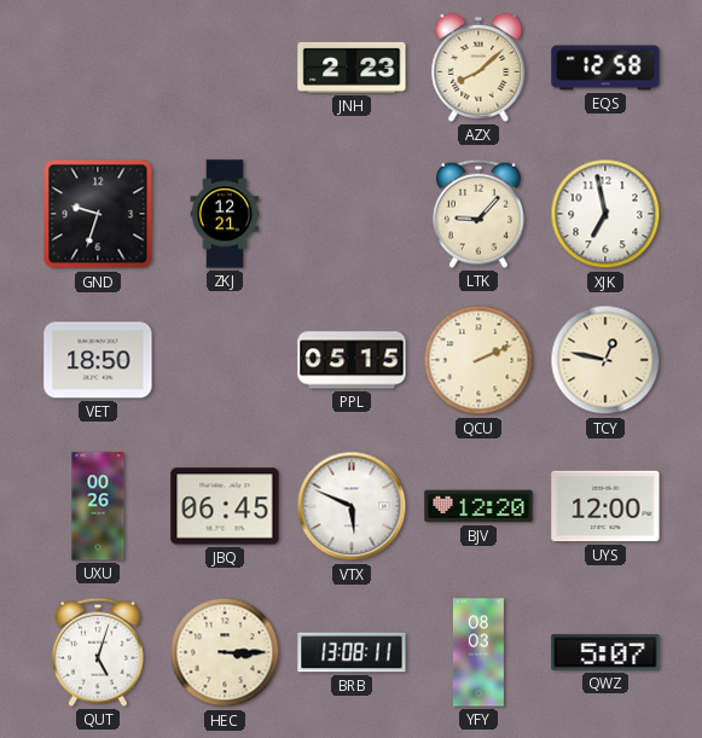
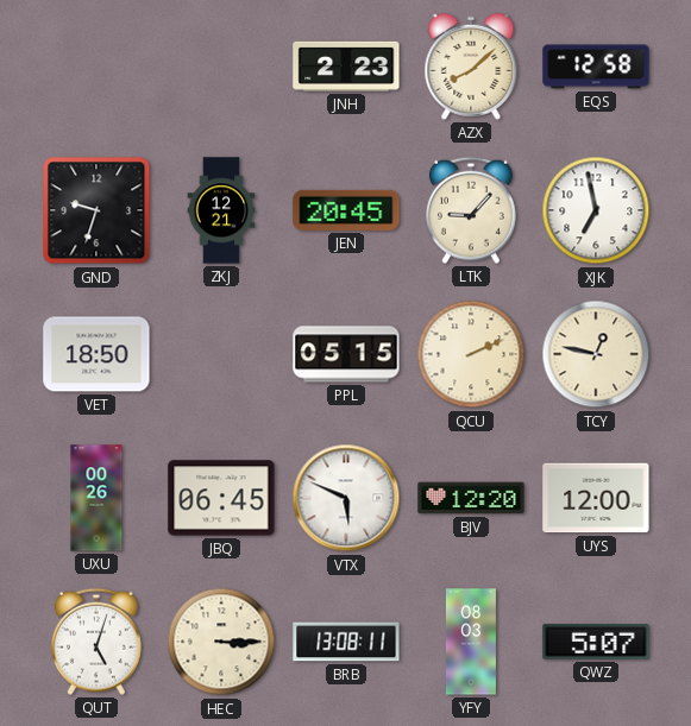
JEN: none -> 20:45 (346, 210)
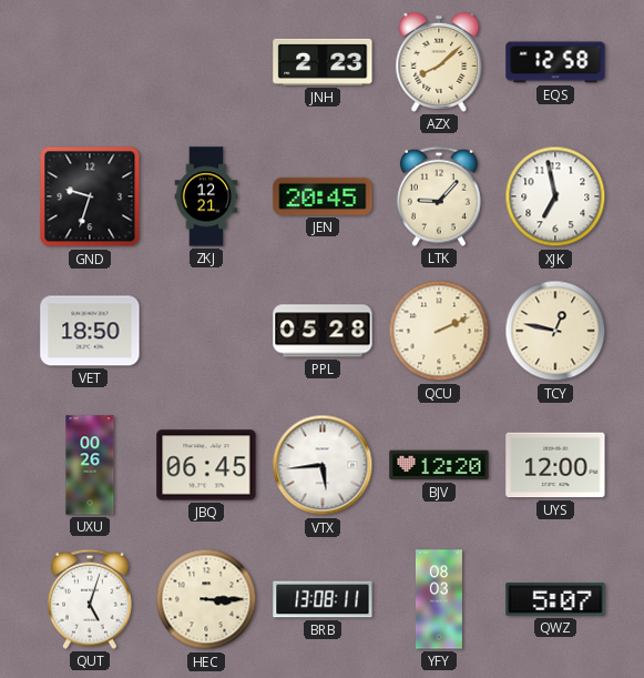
PPL: 05:15 -> 05:28 (323, 331)
VTX: 5:49 -> 5:44 (323, 465)
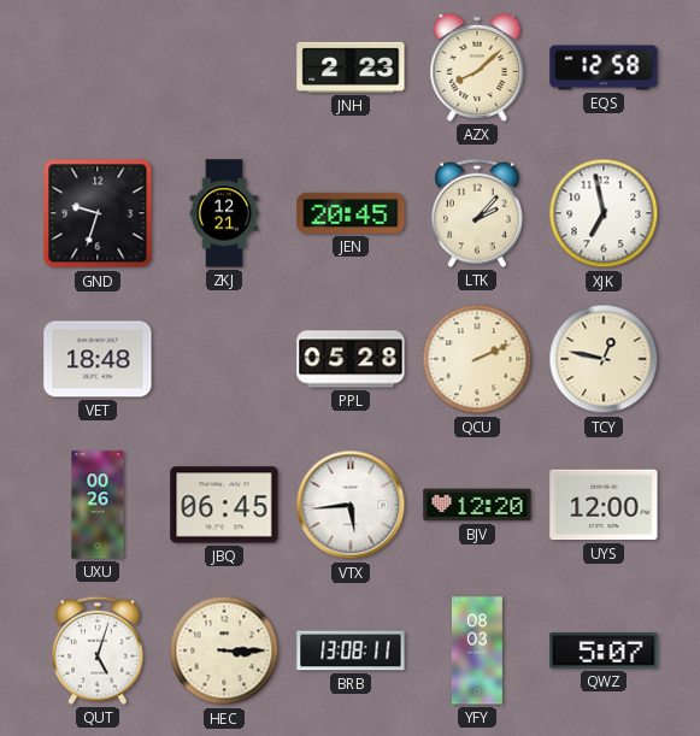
LTK: 9:07 -> 2:07 (477, 213)
VET: 18:50 -> 18:48 (98, 359)
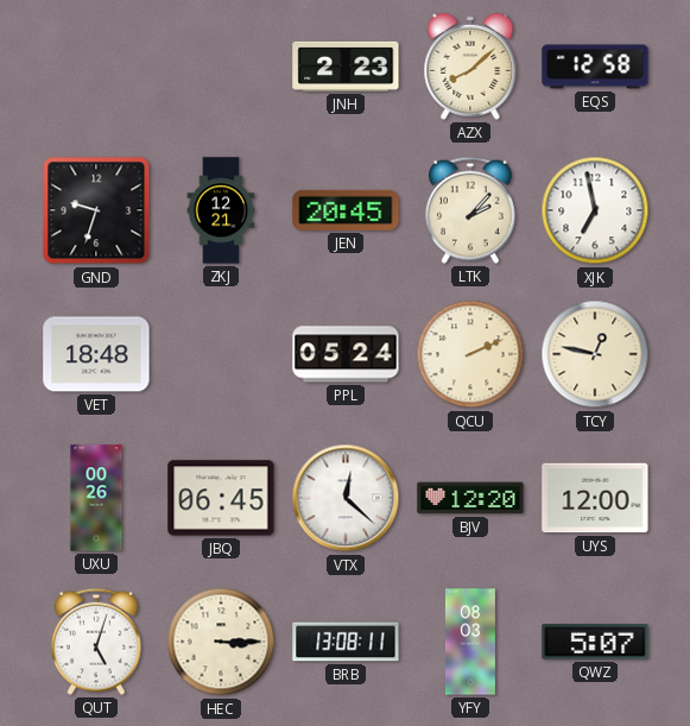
PPL: 05:28 -> 05:24 (346, 354)
VTX: 5:44 -> 12:22 (346, 498)
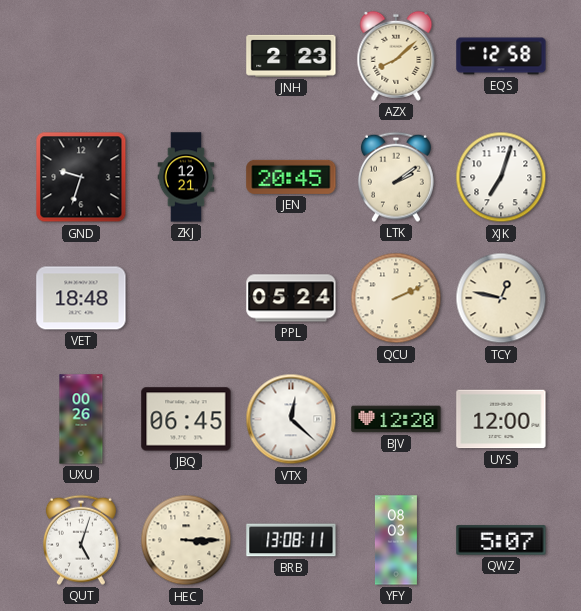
LTK: 2:07 -> 2:09 (396, 177)
XJK: 6:58 -> 7:03 (501, 177)
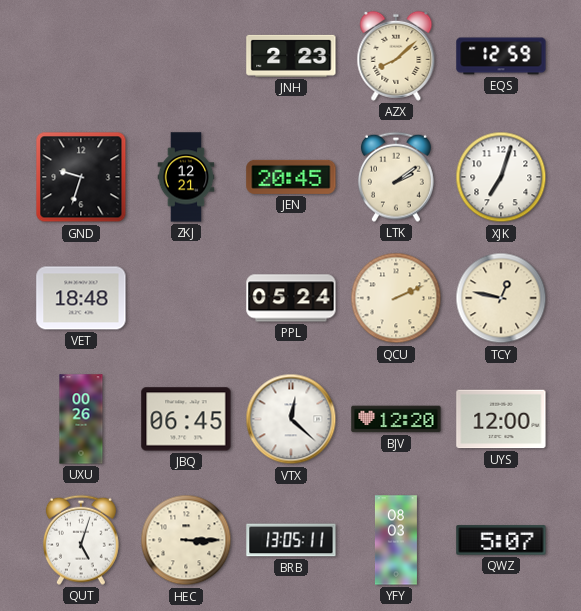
EQS: 12:58 -> 12:59 (501, 56)
BRB: 13:08 -> 13:05 (291, 540)
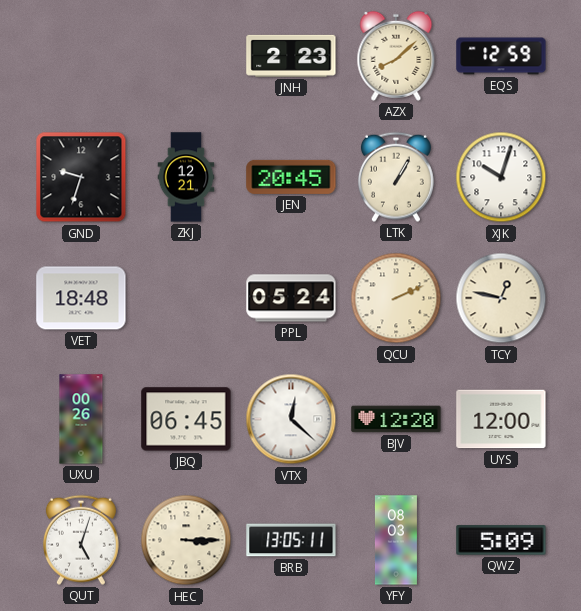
LTK: 2:09 -> 1:05 (396, 177)
XJK: 7:03 -> 10:03 (501, 177)
QWZ: 5:07 -> 5:09 (501, 540)
